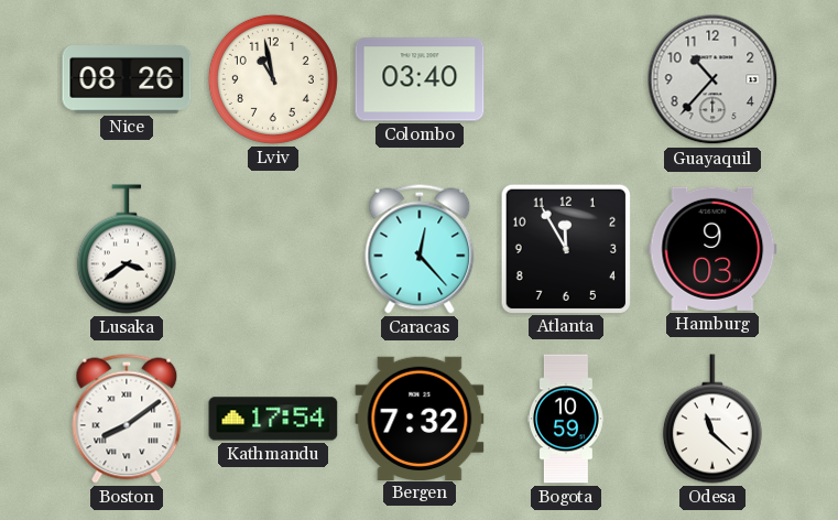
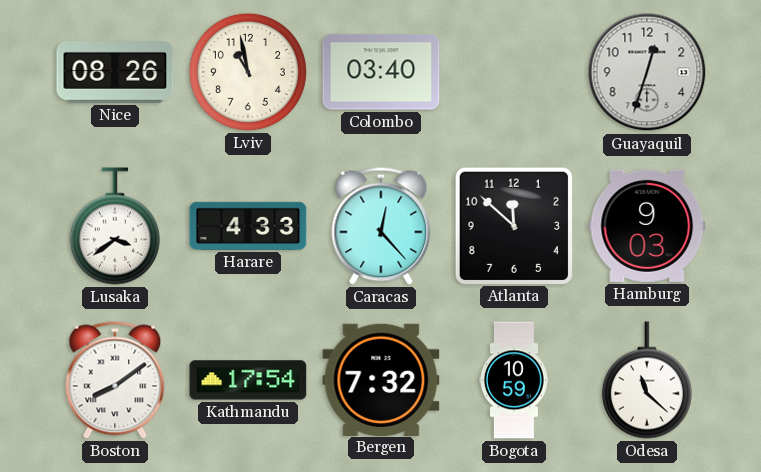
Guayaquil: 10:37 -> 12:33 (647, 72)
Harare: none -> 4:33 (248, 226)
Atlanta: 11:55 -> 11:52 (513, 225)
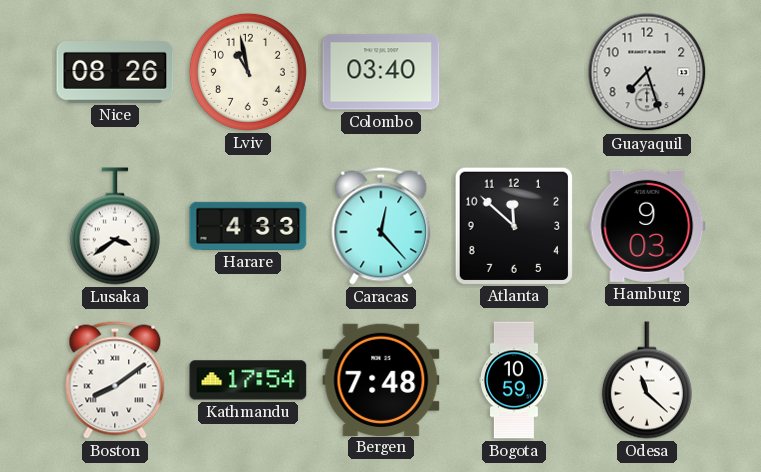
Guayaquil: 12:33 -> 7:27 (647, 72)
Bergen: 7:32 -> 7:48 (381, 379)
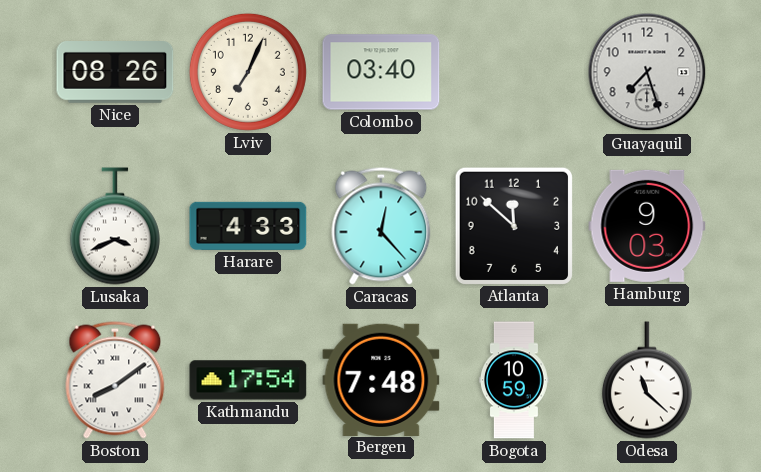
Lviv: 10:58 -> 7:04 (248, 72)
Lusaka: 3:39 -> 3:41 (115, 226)
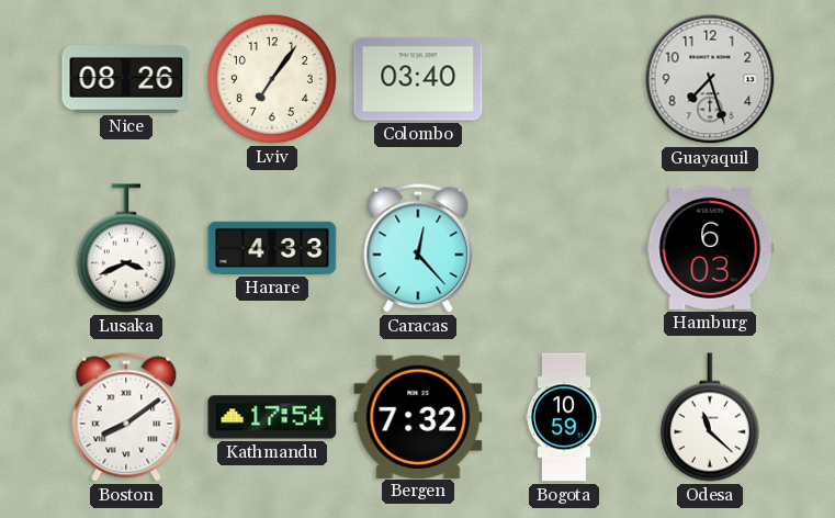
Lviv: 7:04 -> 7:06 (272, 79)
Atlanta: 11:52 -> none (513, 225)
Hamburg: 9:03 -> 6:03 (710, 248)
Bergen: 7:48 -> 7:32 (418, 416)
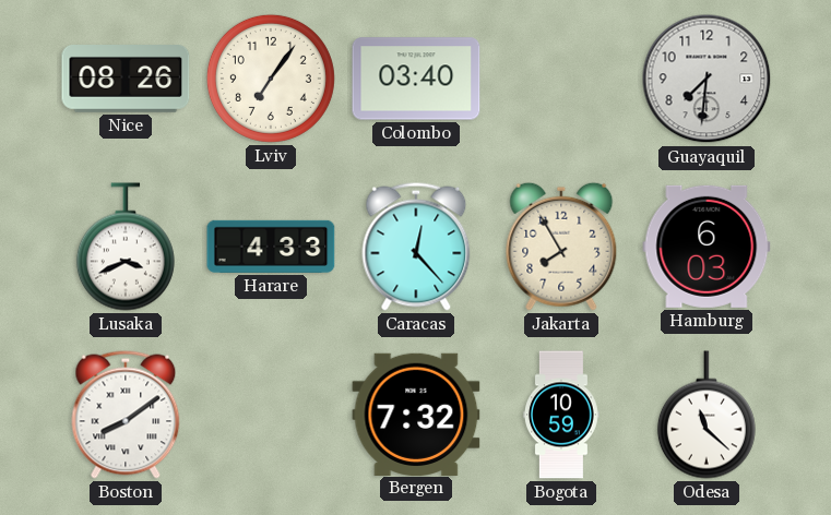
Guayaquil: 7:27 -> 7:31 (707, 79)
Jakarta: none -> 7:55 (561, 247)
Kathmandu: 17:54 -> none (272, 417)
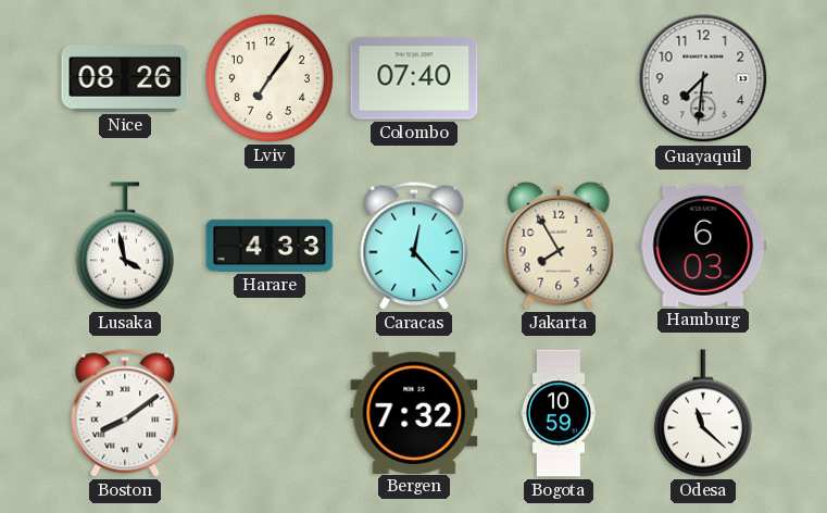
Colombo: 03:40 -> 07:40 (414, 78)
Lusaka: 3:41 -> 3:58 (125, 246)
